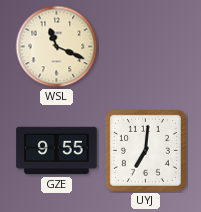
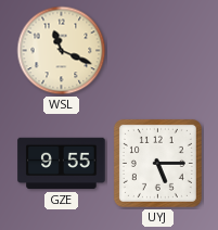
UYJ: 7:01 -> 5:15 (157, 163)
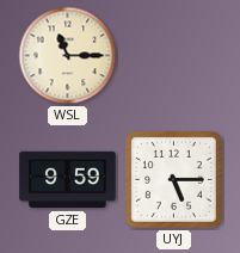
WSL: 11:19 -> 11:15 (68, 56)
GZE: 9:55 -> 9:59 (68, 180)
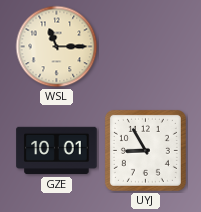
GZE: 9:59 -> 10:01 (57, 151)
UYJ: 5:15 -> 8:55 (145, 150)
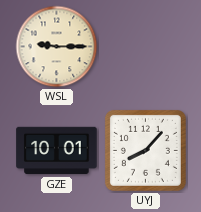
WSL: 11:15 -> 9:15 (57, 47)
UYJ: 8:55 -> 8:07 (145, 150)
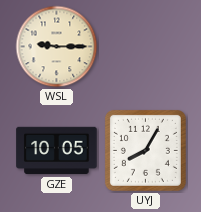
GZE: 10:01 -> 10:05 (57, 151)
UYJ: 8:07 -> 8:05 (145, 150)
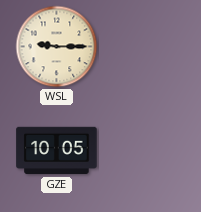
UYJ: 8:05 -> none (145, 150)
